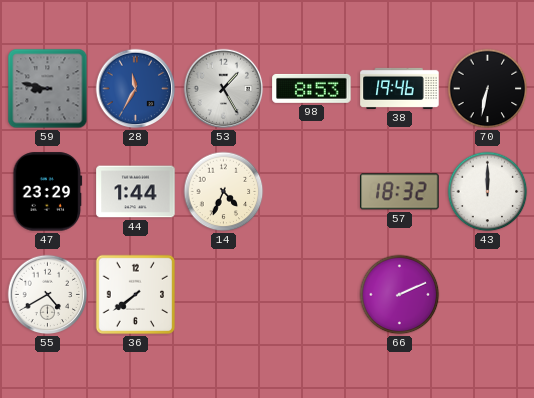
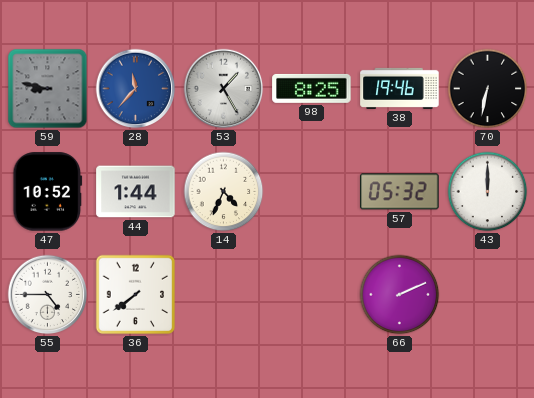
28: 11:35 -> 11:37 (136, 89)
98: 8:53 -> 8:25 (312, 88)
47: 23:29 -> 10:52 (48, 192)
57: 18:32 -> 05:32 (400, 192)
55: 4:40 -> 4:45 (48, 295)
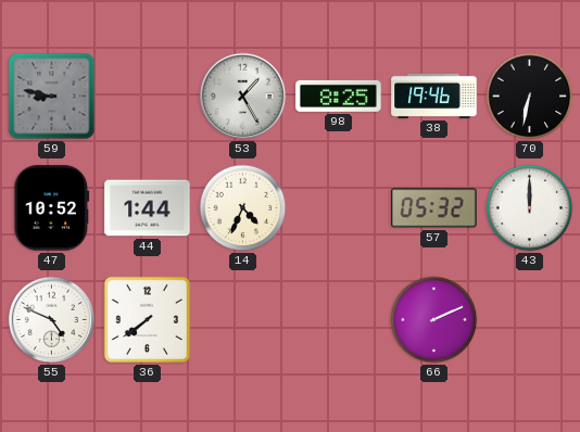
28: 11:37 -> none (136, 89)
55: 4:45 -> 4:49 (52, 320)
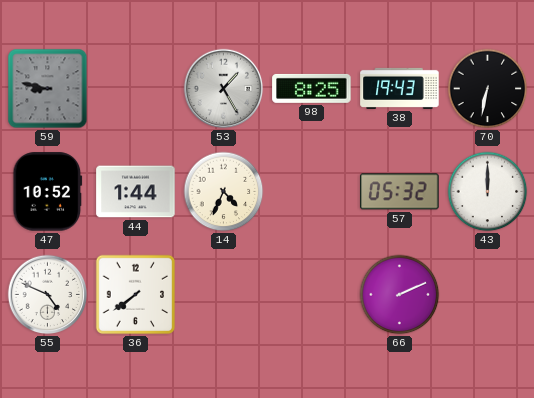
38: 19:46 -> 19:43 (400, 88)
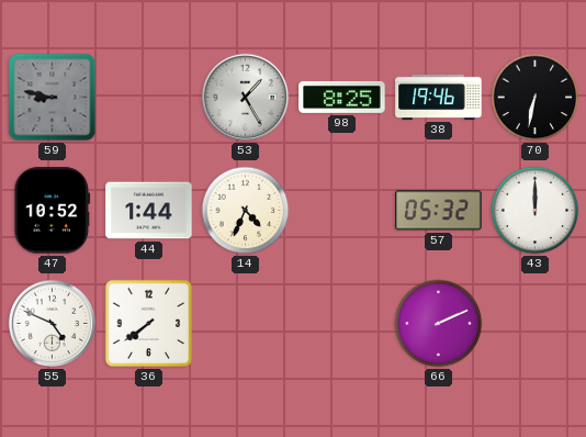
38: 19:43 -> 19:46 (439, 97)
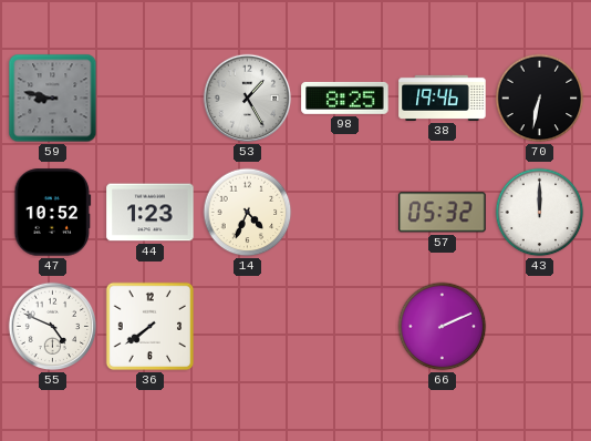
44: 1:44 -> 1:23 (151, 213)
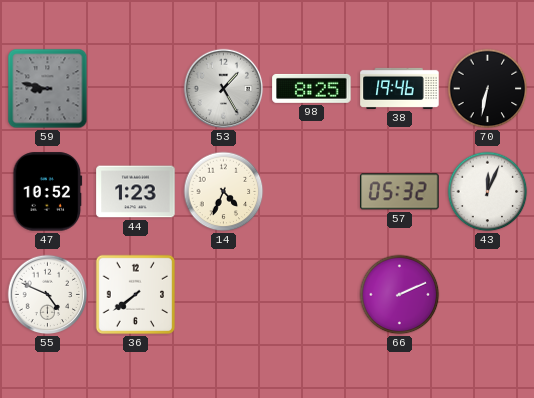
43: 12:00 -> 12:04 (488, 192)
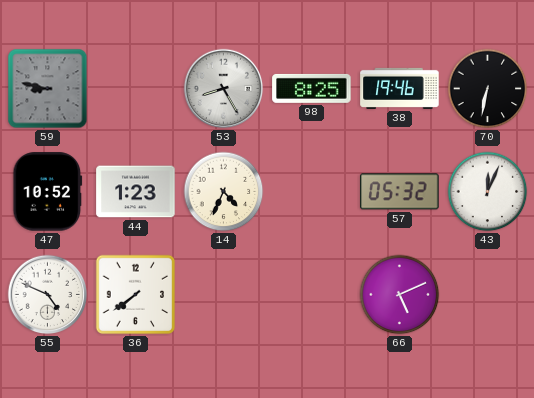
53: 1:25 -> 8:25 (224, 89)
66: 2:11 -> 5:11 (400, 295)
